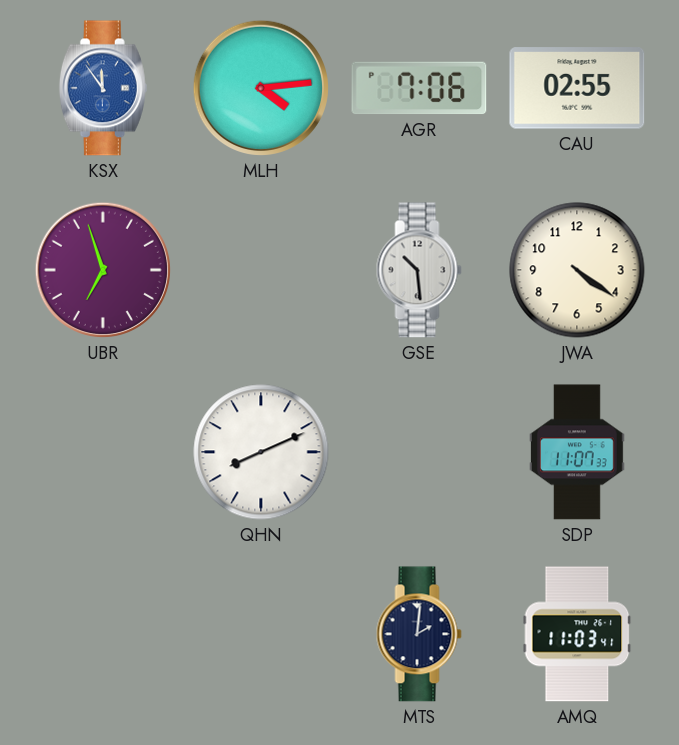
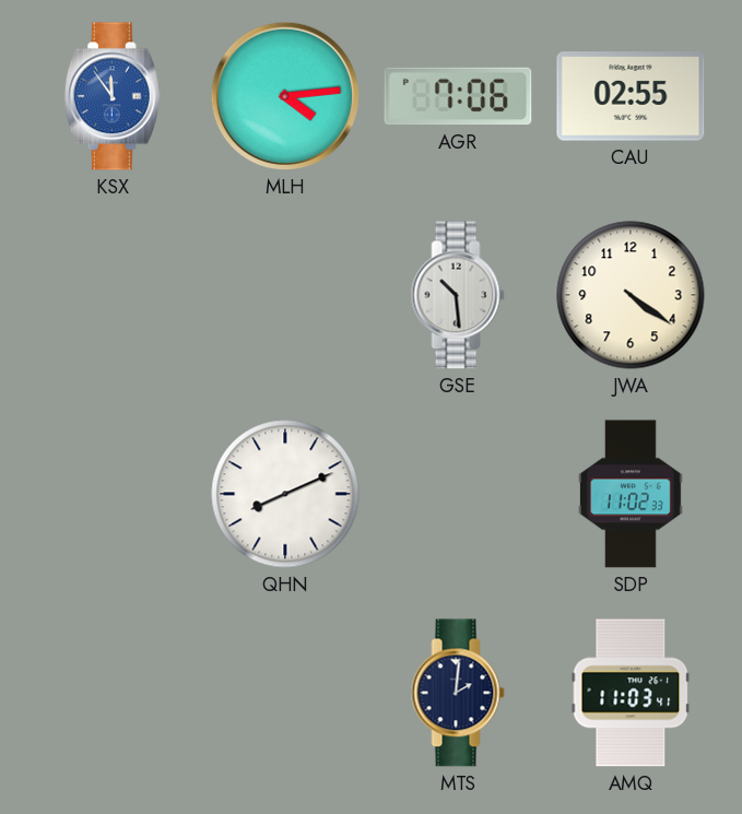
UBR: 6:57 -> none (103, 270)
SDP: 11:07 -> 11:02 (632, 494)
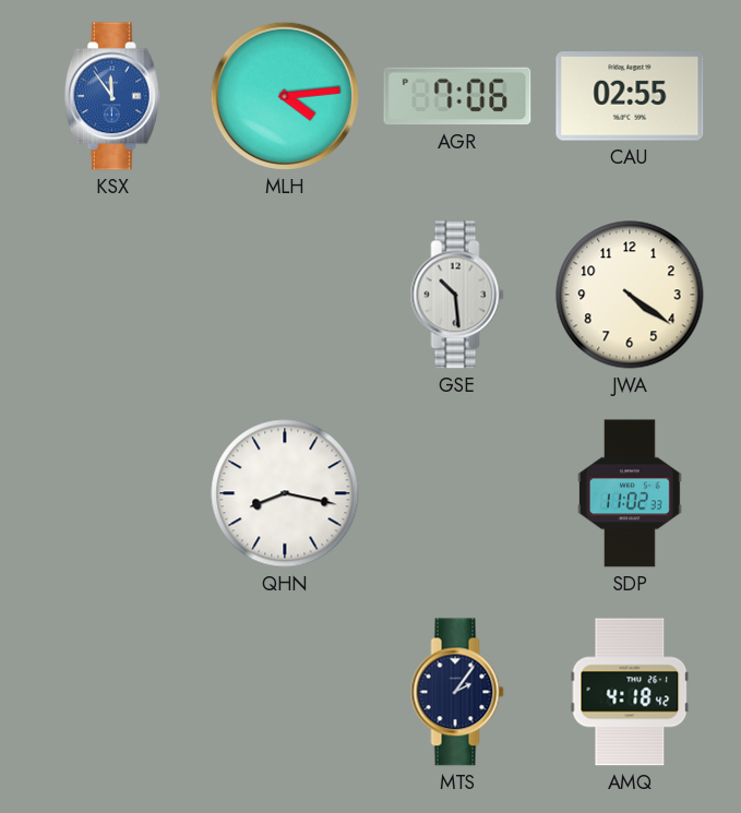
QHN: 8:11 -> 8:17 (285, 493)
MTS: 2:01 -> 2:06 (457, 692)
AMQ: 11:03 -> 4:18 (630, 692)
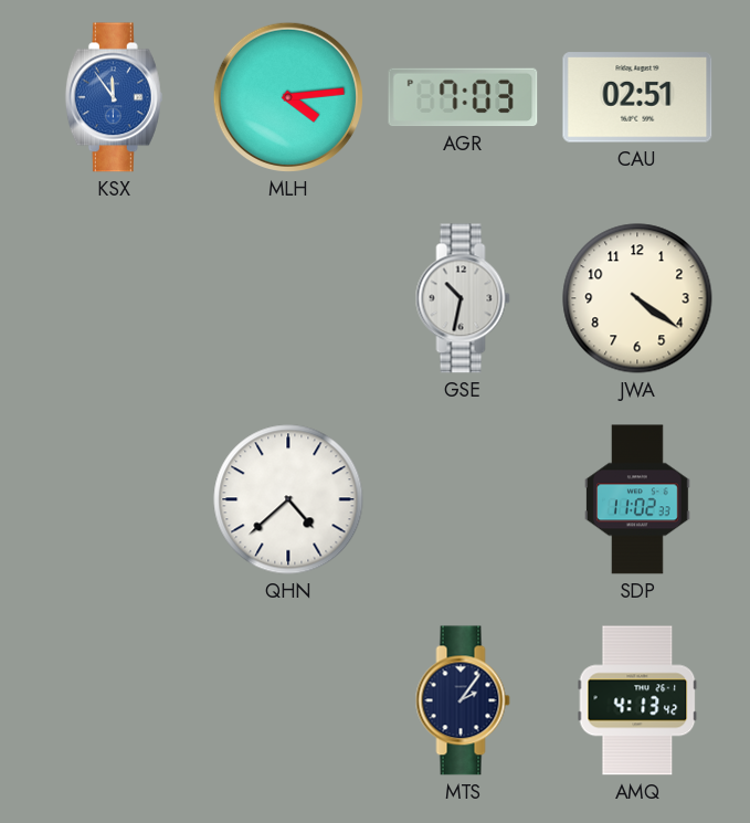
AGR: 7:06 -> 7:03 (463, 97)
CAU: 02:55 -> 02:51 (637, 97)
GSE: 10:29 -> 10:32 (463, 298)
QHN: 8:17 -> 4:38 (288, 499)
AMQ: 4:18 -> 4:13 (637, 700)
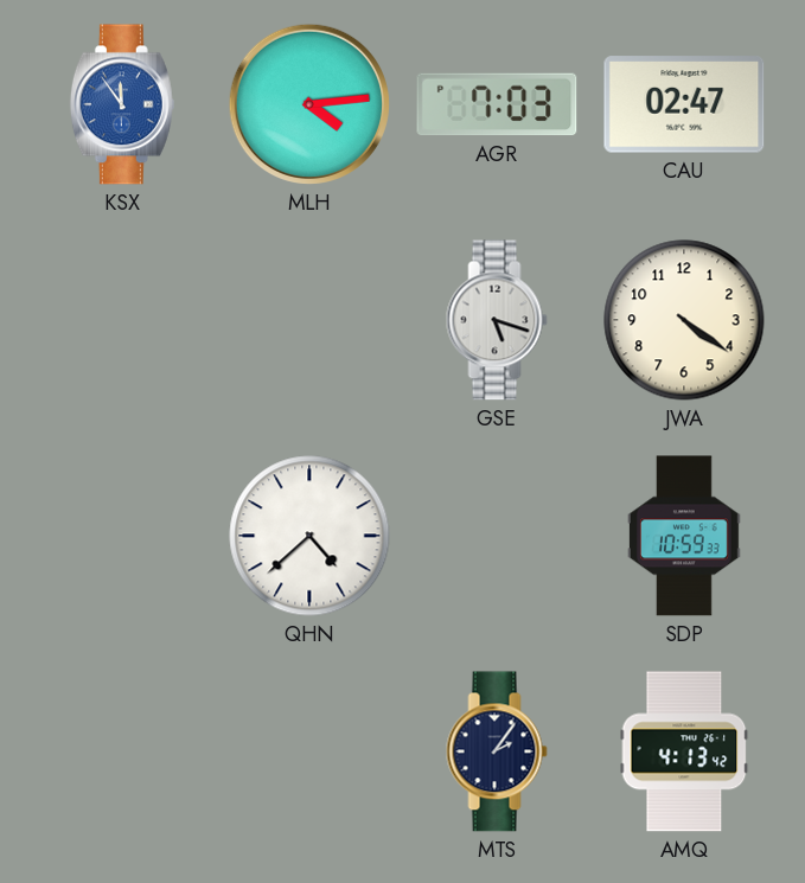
CAU: 02:51 -> 02:47 (684, 104)
GSE: 10:32 -> 5:18 (497, 320)
SDP: 11:02 -> 10:59 (685, 536)
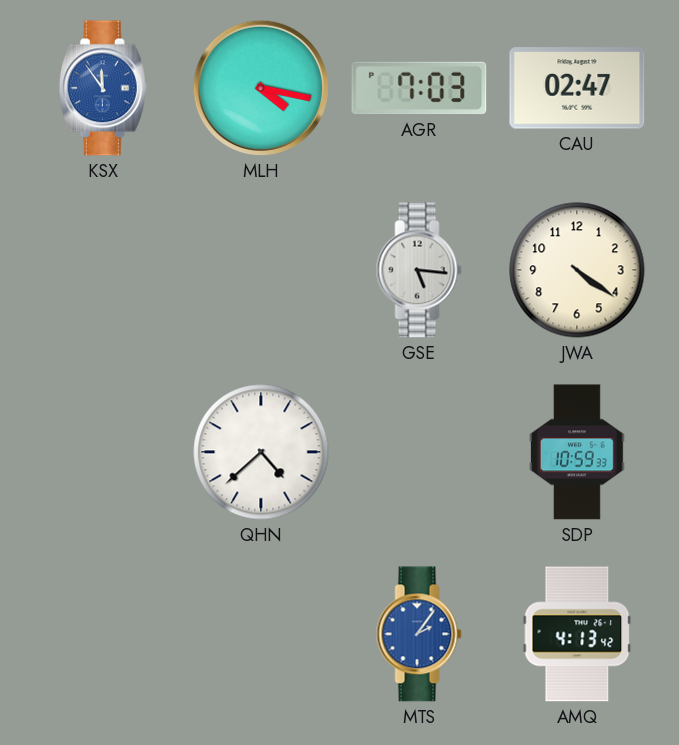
MLH: 4:14 -> 4:17 (261, 88)
GSE: 5:18 -> 5:16 (419, 270)
MTS dial: navy -> blue (419, 634)
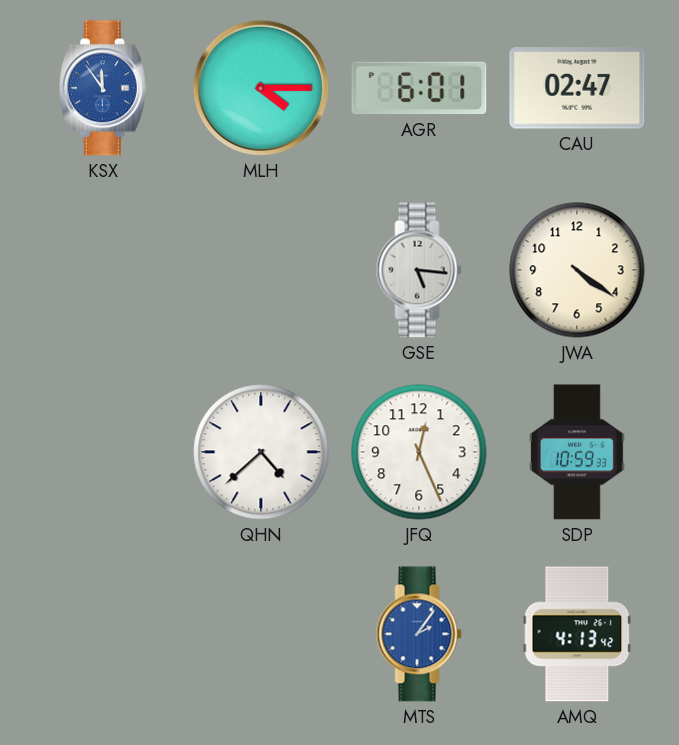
MLH: 4:17 -> 4:15 (261, 88)
AGR: 7:03 -> 6:01 (419, 88)
JFQ: none -> 12:26 (419, 452)
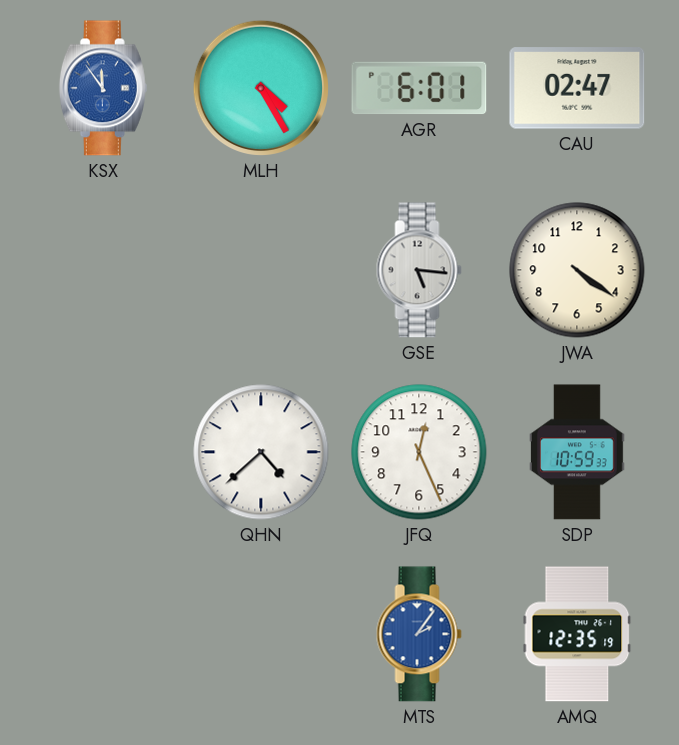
MLH: 4:15 -> 4:25 (261, 88)
AMQ: 4:13 -> 12:35 (577, 634)
